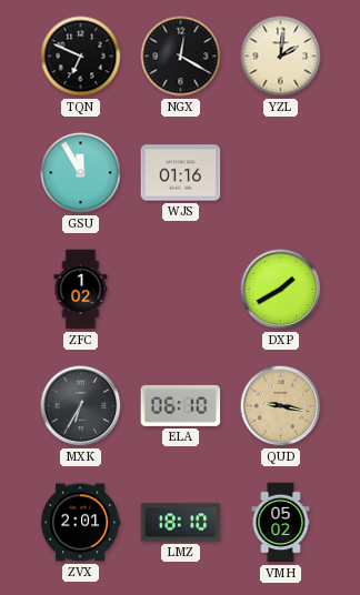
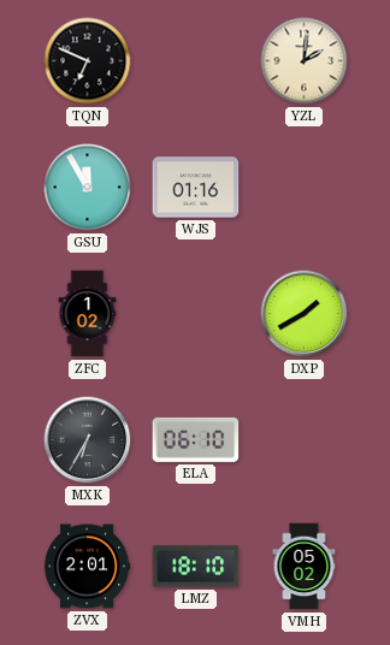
NGX: 12:20 -> none (181, 57)
QUD: 9:17 -> none (281, 406)
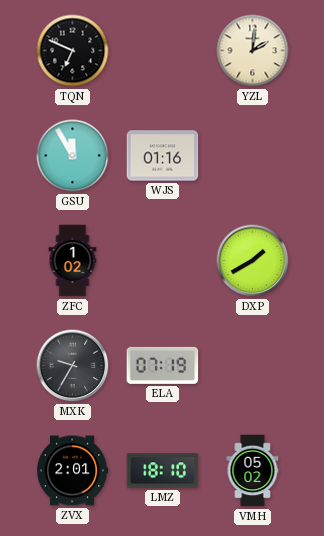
MXK: 6:35 -> 9:35 (73, 366)
ELA: 06:10 -> 07:19 (163, 365)
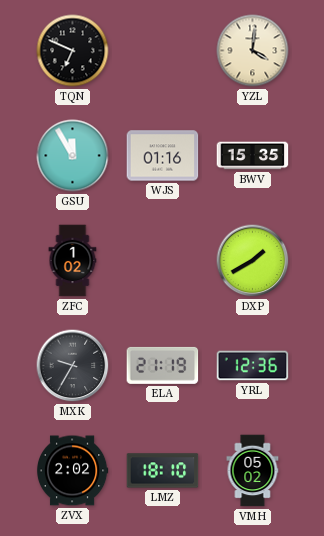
YZL: 2:01 -> 4:01 (253, 51)
BWV: none -> 15:35 (253, 156)
ELA: 07:19 -> 21:19 (163, 365)
YRL: none -> 12:36 (253, 366)
ZVX: 2:01 -> 2:02 (72, 471)
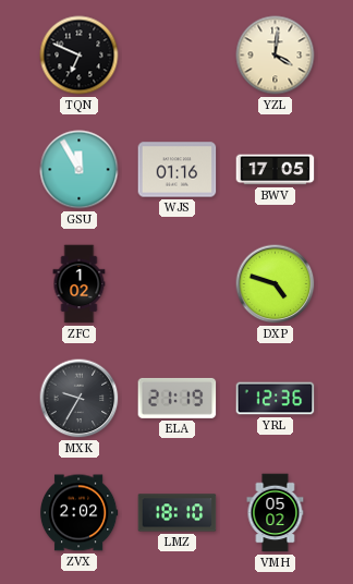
BWV: 15:35 -> 17:05 (276, 170)
DXP: 1:40 -> 4:48 (276, 284)
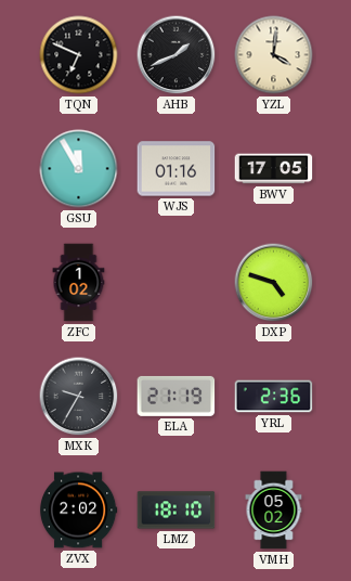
AHB: none -> 1:41 (177, 55)
YRL: 12:36 -> 2:36 (274, 397)
